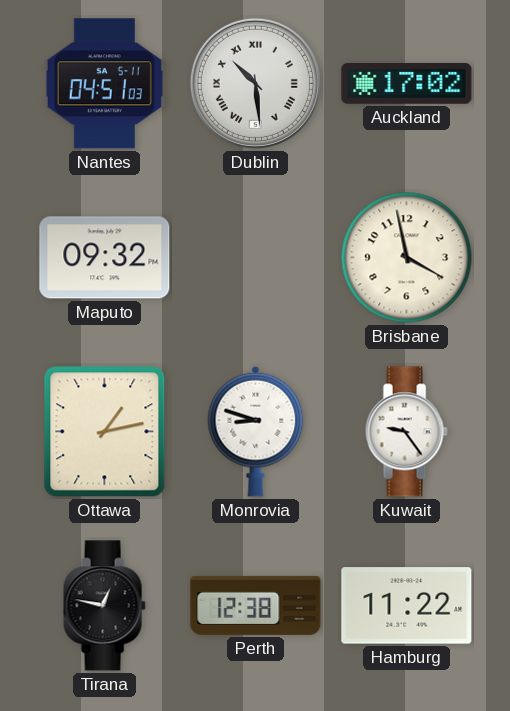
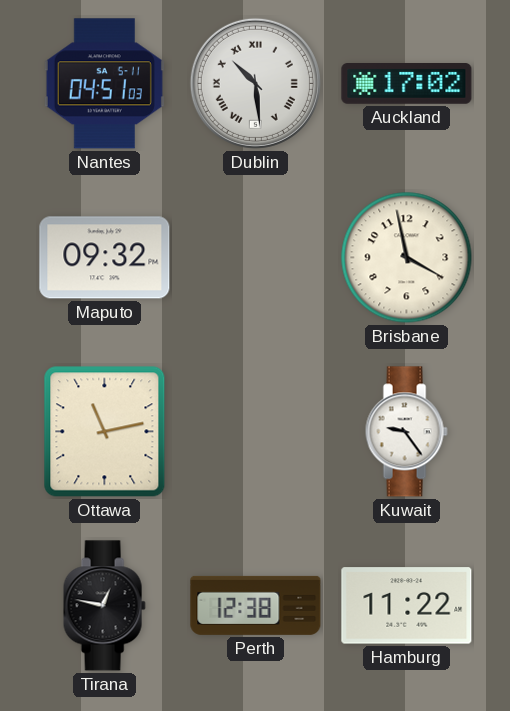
Ottawa: 1:13 -> 11:13 (105, 432)
Monrovia: 8:48 -> none (256, 431)
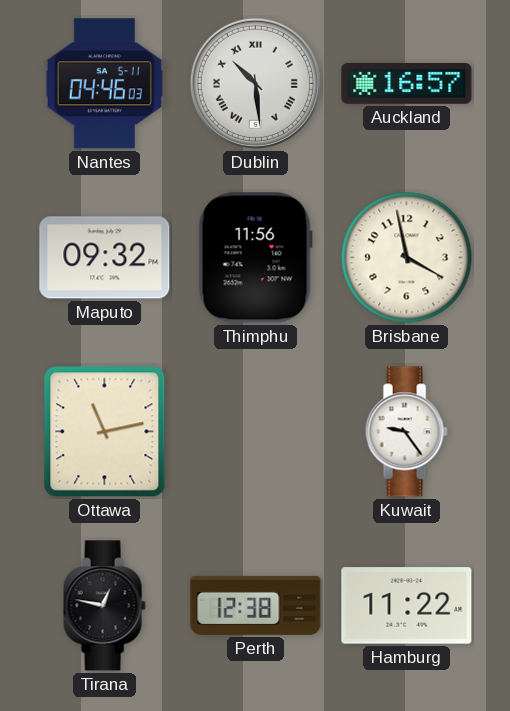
Nantes: 04:51 -> 04:46 (104, 84)
Auckland: 17:02 -> 16:57 (407, 84)
Thimphu: none -> 11:56 (255, 258)
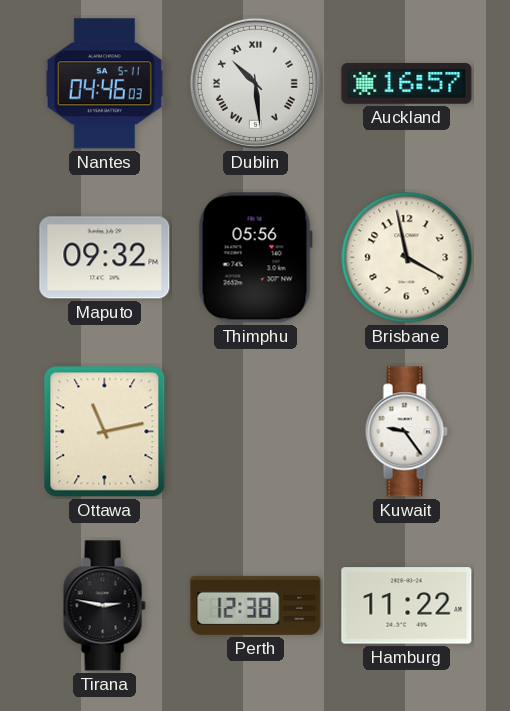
Thimphu: 11:56 -> 05:56 (255, 258)
Tirana: 12:47 -> 2:47 (104, 606)
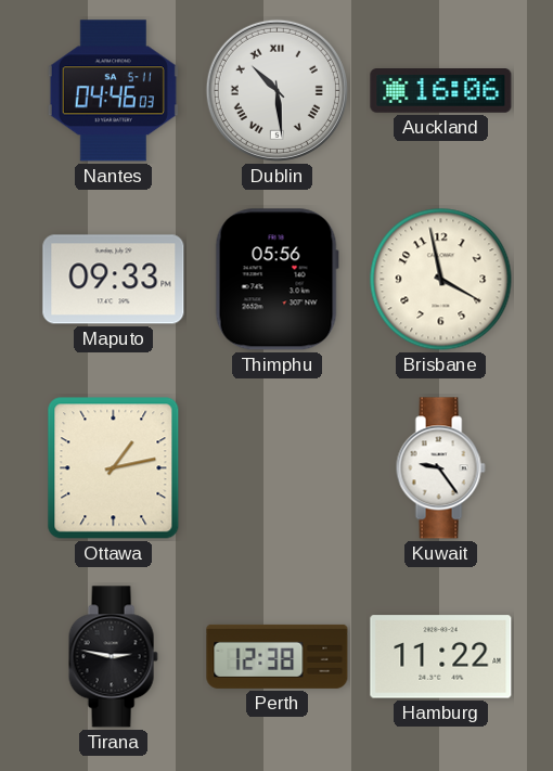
Auckland: 16:57 -> 16:06 (441, 91)
Maputo: 09:32 -> 09:33 (114, 280)
Ottawa: 11:13 -> 1:13 (114, 468)
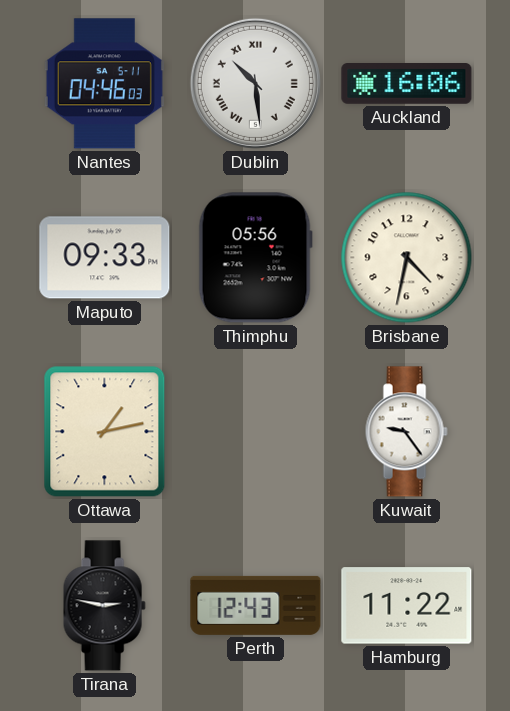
Brisbane: 3:58 -> 4:32 (407, 258)
Perth: 12:38 -> 12:43 (256, 605)
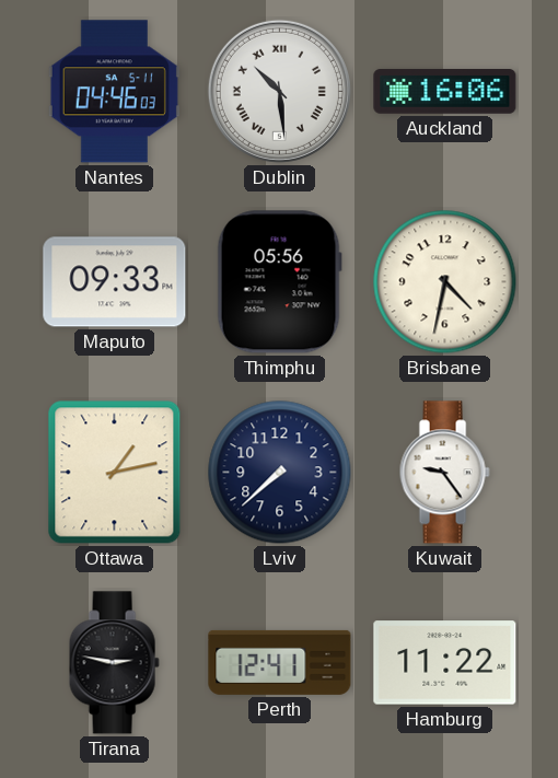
Lviv: none -> 7:38 (280, 473)
Perth: 12:43 -> 12:41 (280, 662)
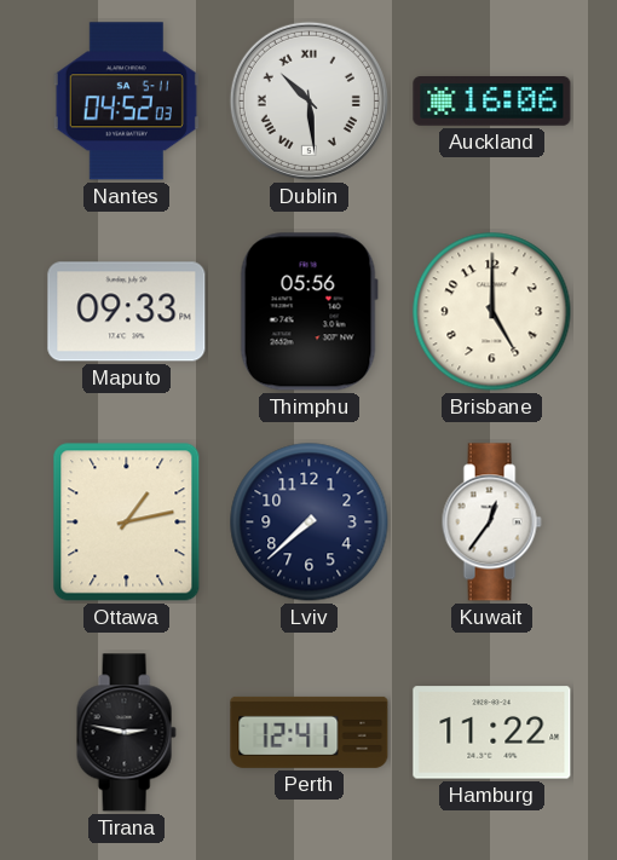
Nantes: 04:46 -> 04:52 (126, 102)
Brisbane: 4:32 -> 5:00 (492, 312)
Kuwait: 9:24 -> 12:36 (491, 523)
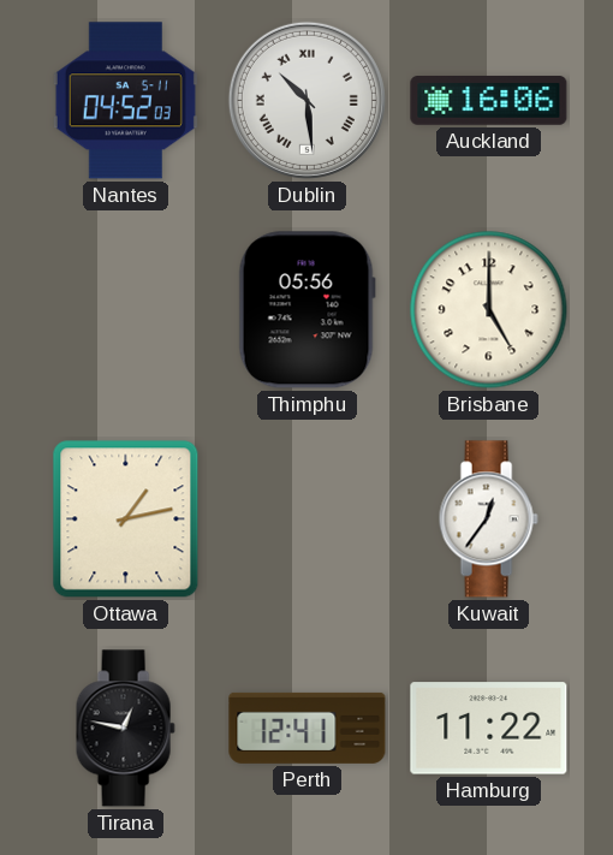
Maputo: 09:33 -> none (127, 312)
Lviv: 7:38 -> none (310, 523)
Tirana: 2:47 -> 12:47 (125, 729)
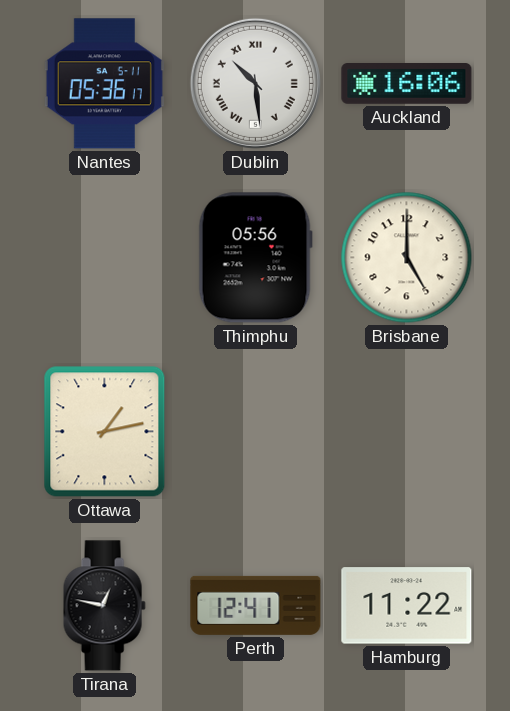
Nantes: 04:52 -> 05:36 (104, 84)
Kuwait: 12:36 -> none (488, 519)
